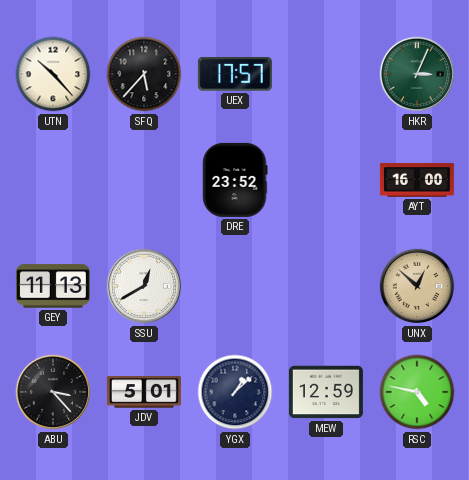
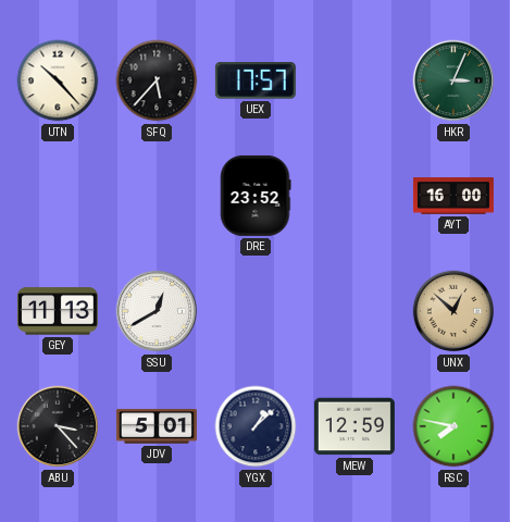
RSC: 4:47 -> 7:47 (453, 426)
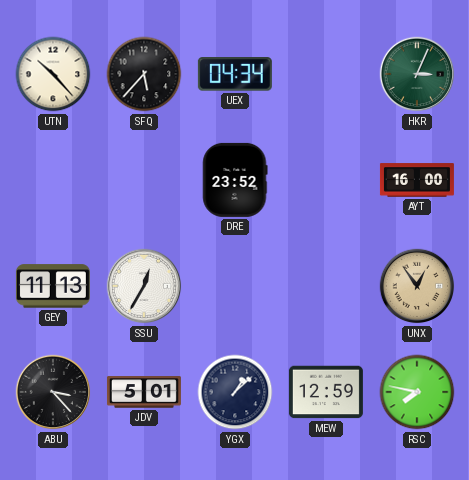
UEX: 17:57 -> 04:34 (235, 74)
SSU: 12:40 -> 12:35 (144, 286)
UNX: 12:52 -> 12:54 (417, 286)
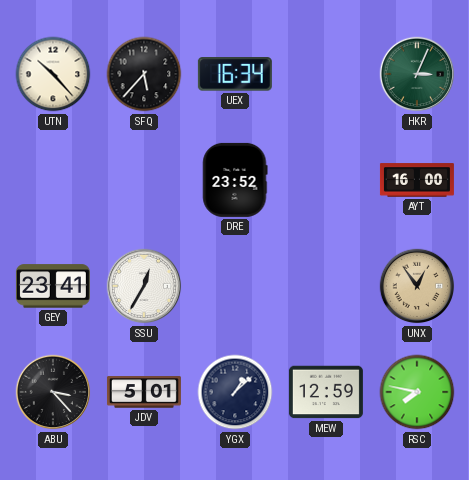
UEX: 04:34 -> 16:34 (235, 74)
GEY: 11:13 -> 23:41 (53, 286)
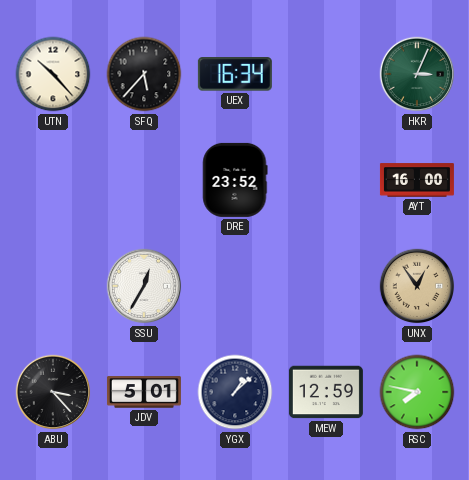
GEY: 23:41 -> none (53, 286)
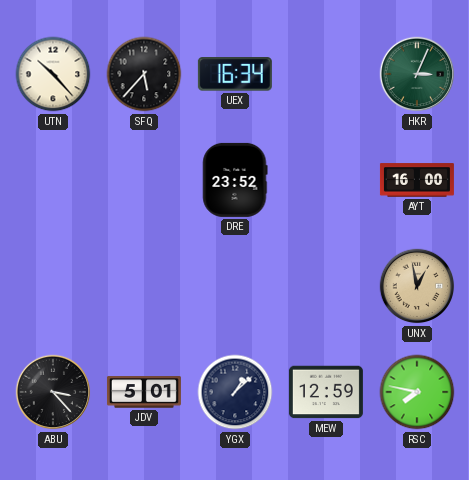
SSU: 12:35 -> none (144, 286)
UNX: 12:54 -> 12:58 (417, 286)
